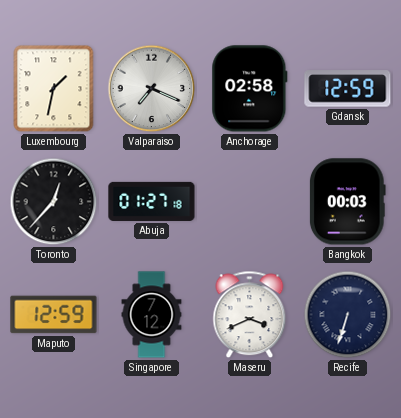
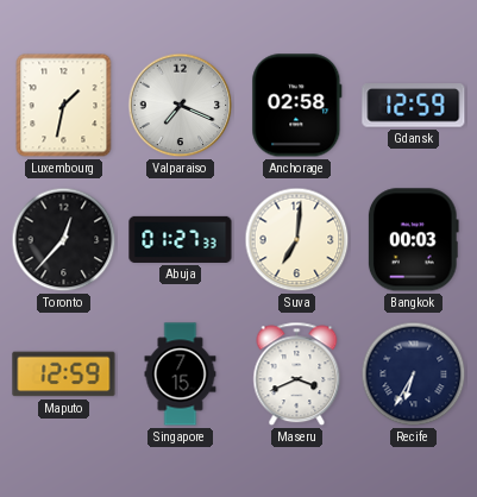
Abuja: 01:27:18 -> 01:27:33 (181, 239)
Suva: none -> 7:01 (297, 240)
Singapore: 7:12 -> 7:15 (181, 375)
Recife: 6:33 -> 6:35 (414, 375)
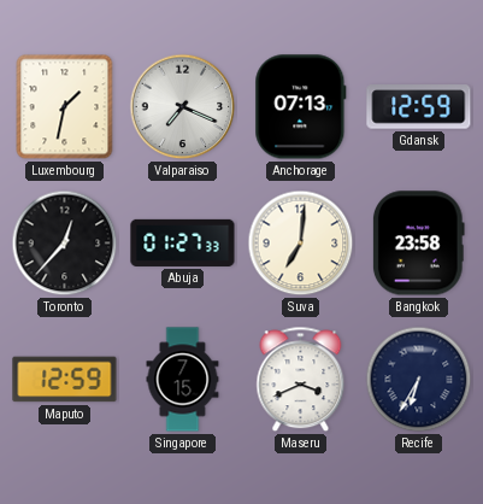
Anchorage: 02:58 -> 07:13 (301, 107)
Bangkok: 00:03 -> 23:58 (418, 244)
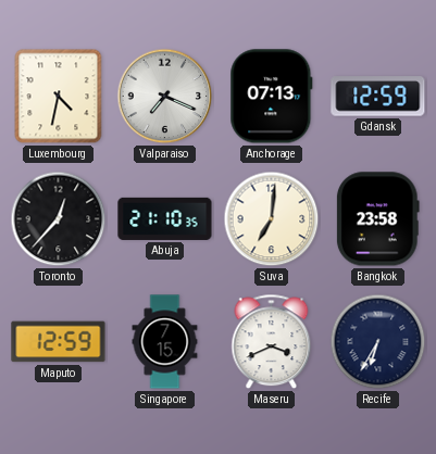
Luxembourg: 1:32 -> 4:32 (59, 97)
Abuja: 01:27 -> 21:10 (165, 218)
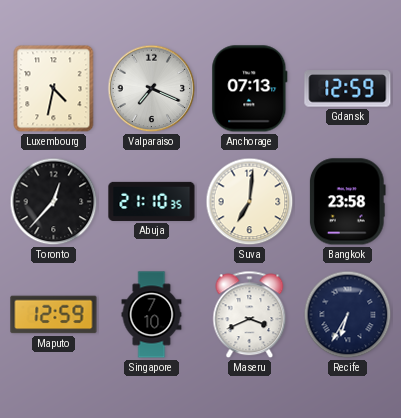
Singapore: 7:15 -> 7:10 (152, 315)
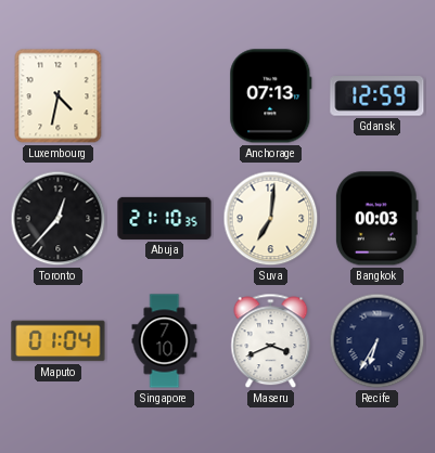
Valparaiso: 7:19 -> none (152, 89)
Bangkok: 23:58 -> 00:03 (376, 219)
Maputo: 12:59 -> 01:04 (59, 341)
